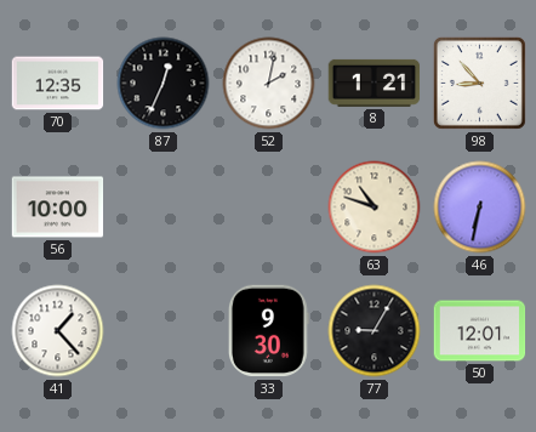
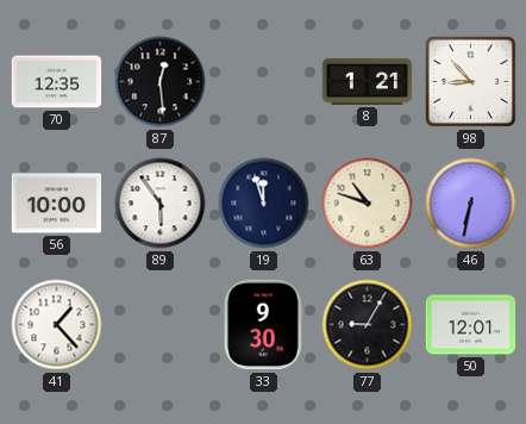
87: 12:34 -> 12:29 (161, 82)
52: 2:02 -> none (269, 84)
89: none -> 5:54 (161, 204)
19: none -> 11:57 (264, 204)
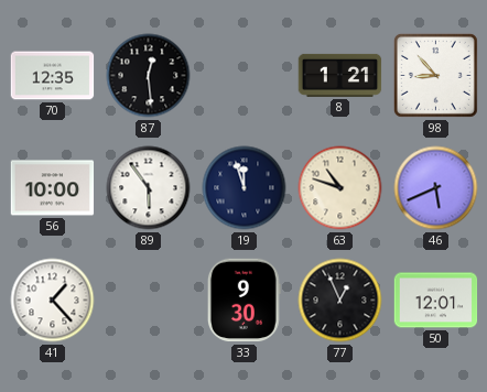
46: 6:32 -> 5:41 (436, 188)
77: 9:05 -> 12:56 (340, 301)
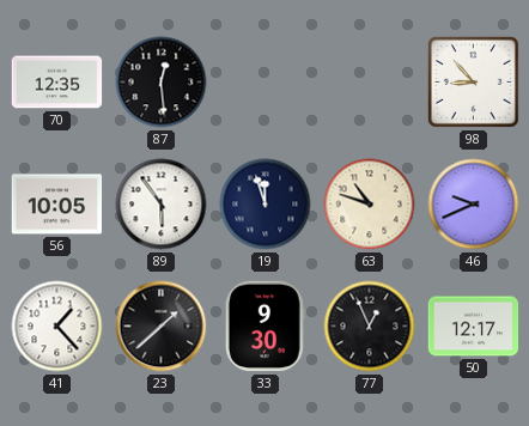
8: 1:21 -> none (340, 75)
56: 10:00 -> 10:05 (57, 205)
46: 5:41 -> 9:41 (474, 205)
23: none -> 1:38 (162, 327)
50: 12:01 -> 12:17 (474, 327)
